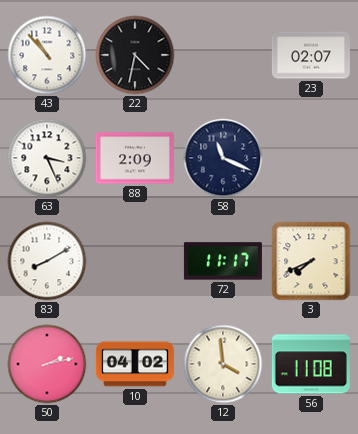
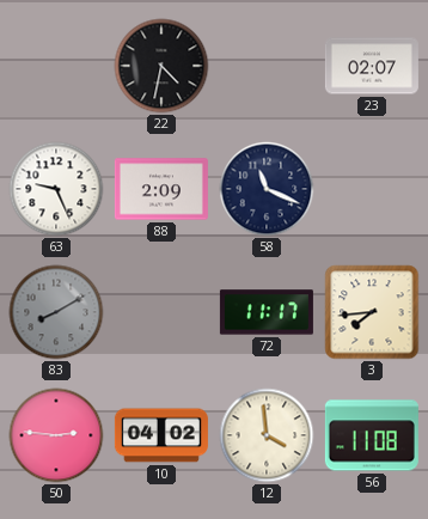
43: 10:53 -> none (47, 55)
63: 3:26 -> 9:26 (56, 189)
83 dial: white -> grey (56, 312)
3: 7:41 -> 7:44 (372, 312)
50: 2:13 -> 2:46 (56, 435)
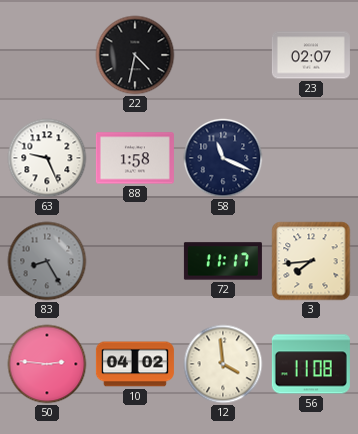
88: 2:09 -> 1:58 (135, 158)
83: 8:10 -> 8:25 (47, 261)
